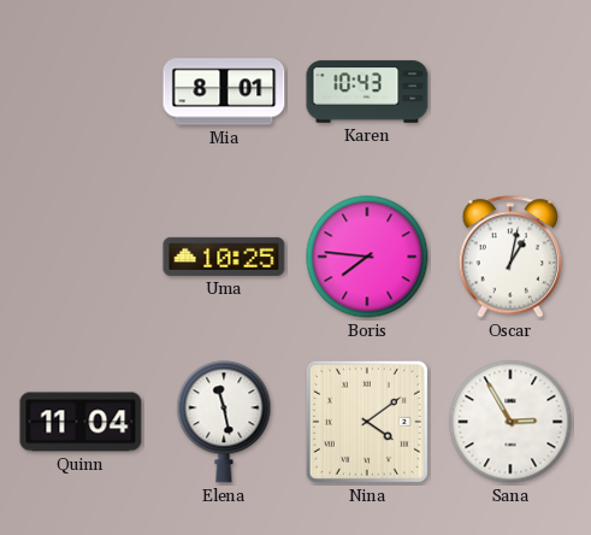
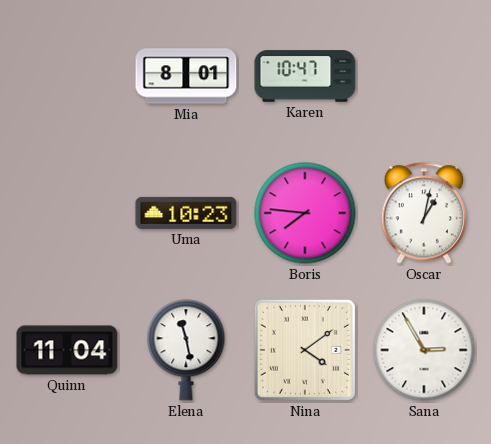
Karen: 10:43 -> 10:47 (305, 76)
Uma: 10:25 -> 10:23 (186, 213)
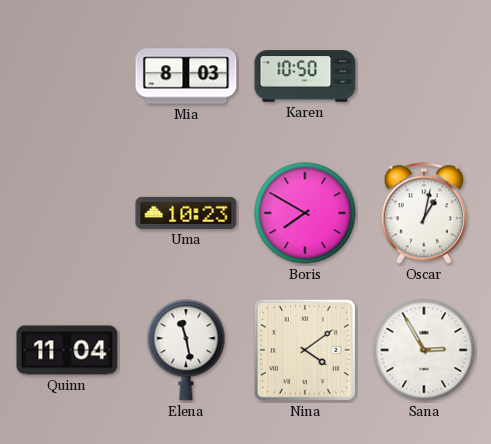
Mia: 8:01 -> 8:03 (186, 76)
Karen: 10:47 -> 10:50 (305, 76)
Boris: 7:46 -> 7:50 (305, 213)
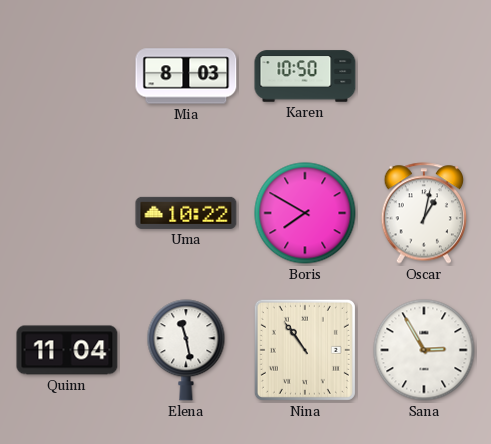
Uma: 10:23 -> 10:22 (186, 213)
Nina: 4:09 -> 10:54 (305, 350)
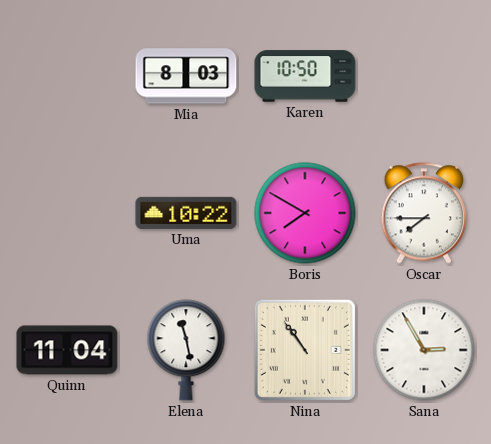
Oscar: 1:02 -> 7:45 (424, 213)
